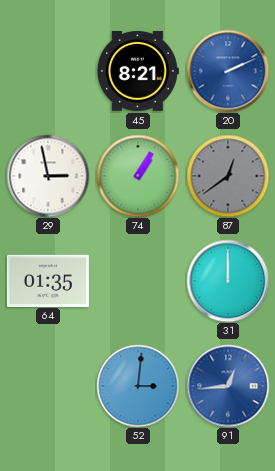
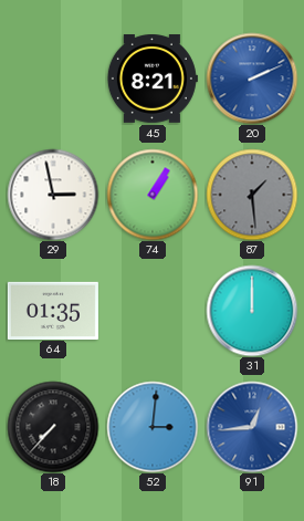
87: 12:39 -> 1:29 (252, 195)
18: none -> 7:37 (53, 427)
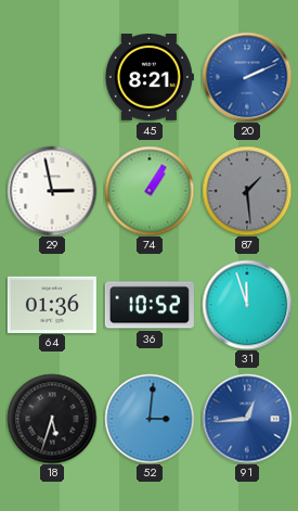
64: 01:35 -> 01:36 (52, 304)
36: none -> 10:52 (150, 305)
31: 12:00 -> 11:57 (247, 305)
18: 7:37 -> 5:33 (52, 419)
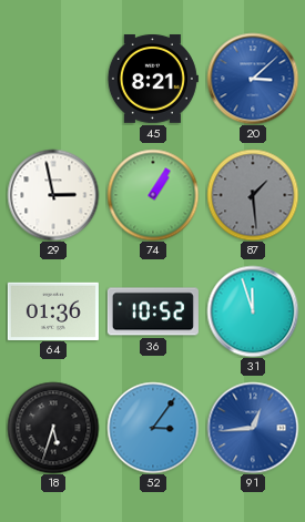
20: 2:11 -> 3:08 (253, 79)
52: 3:01 -> 3:06 (153, 428)
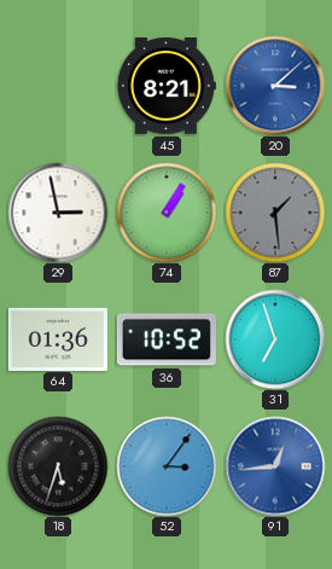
31: 11:57 -> 6:57 (275, 339)
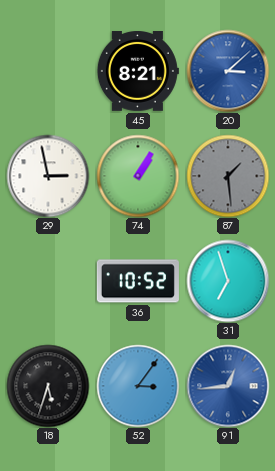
64: 01:36 -> none (58, 338)
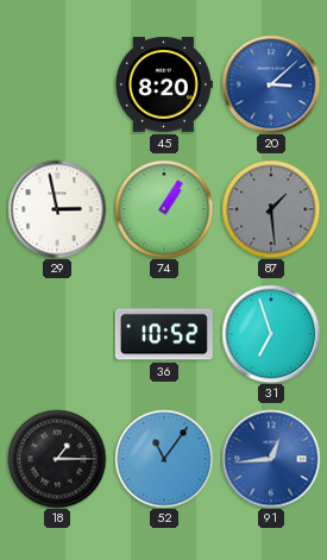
45: 8:21 -> 8:20 (164, 86)
18: 5:33 -> 1:15 (57, 459)
52: 3:06 -> 11:06 (164, 459)
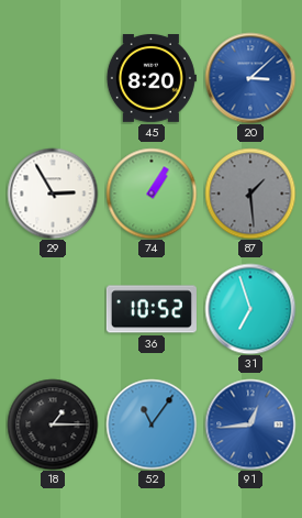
29: 2:58 -> 2:55 (53, 194)
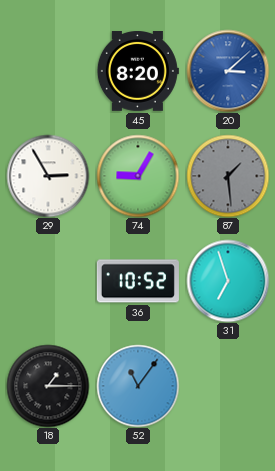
74: 1:05 -> 9:05 (138, 176)
91: 12:44 -> none (250, 425)
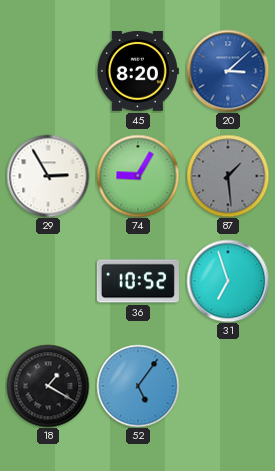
18: 1:15 -> 1:20 (48, 386)
52: 11:06 -> 5:06 (138, 386)
